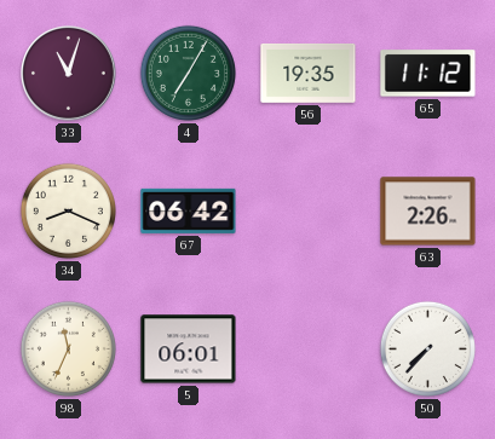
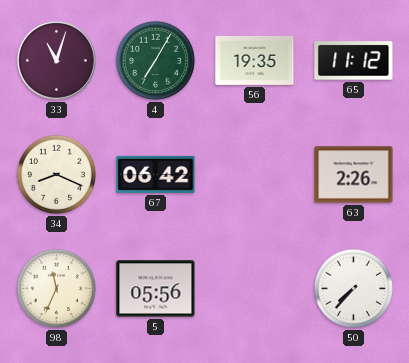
5: 06:01 -> 05:56 (156, 289)
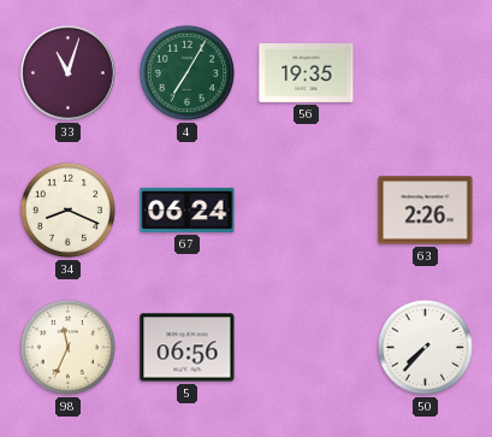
65: 11:12 -> none (354, 61)
67: 06:42 -> 06:24 (188, 209)
5: 05:56 -> 06:56 (188, 348)
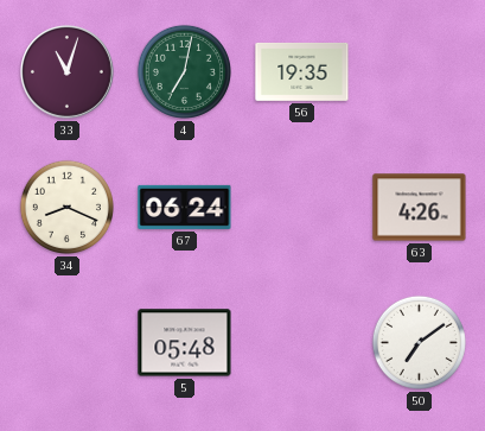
4: 7:05 -> 7:02 (184, 71)
63: 2:26 -> 4:26 (420, 208)
98: 11:34 -> none (67, 347)
5: 06:56 -> 05:48 (185, 343)
50: 7:37 -> 7:09 (419, 342)
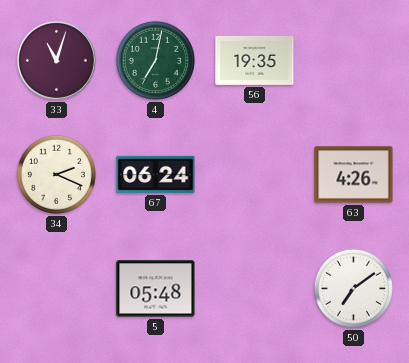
34: 8:19 -> 2:19 (56, 174)
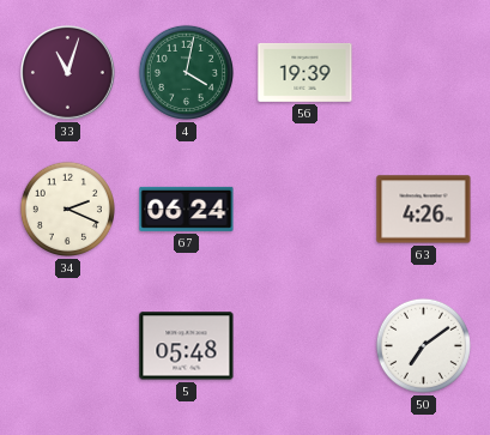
4: 7:02 -> 4:02 (186, 72)
56: 19:35 -> 19:39 (306, 72)
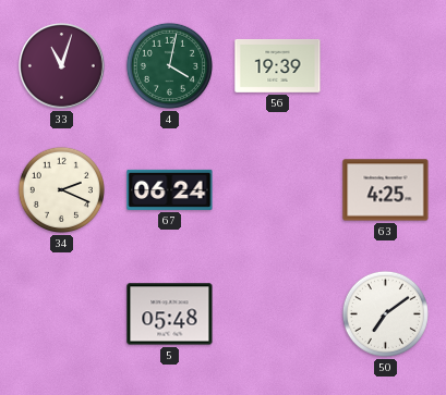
63: 4:26 -> 4:25 (386, 190)
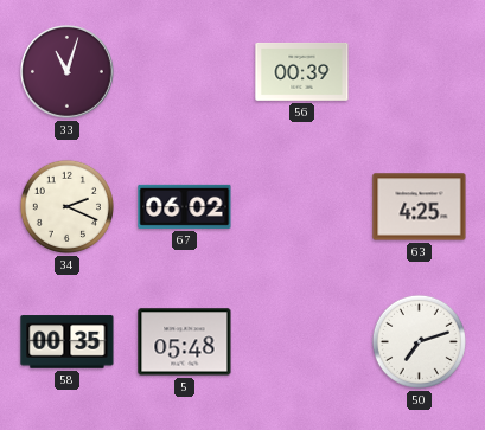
4: 4:02 -> none (169, 65)
56: 19:39 -> 00:39 (302, 71)
67: 06:24 -> 06:02 (185, 206)
58: none -> 00:35 (68, 342)
50: 7:09 -> 7:12 (419, 341)
